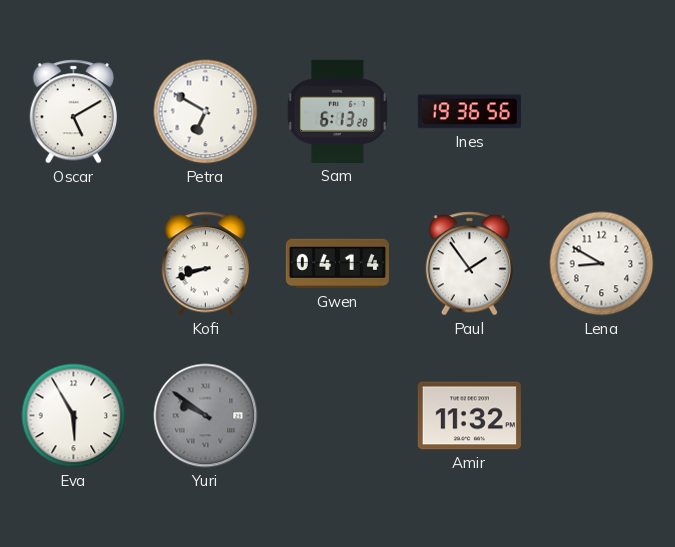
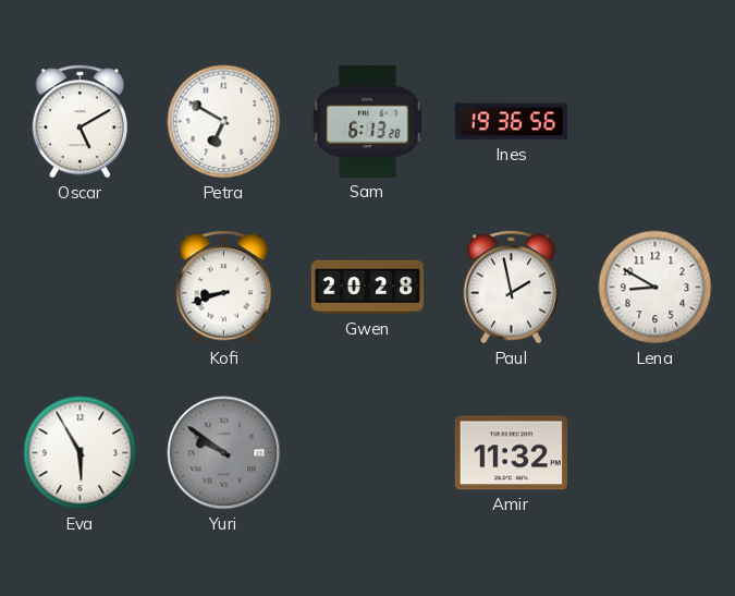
Gwen: 04:14 -> 20:28 (367, 288)
Paul: 1:54 -> 1:58 (511, 288)
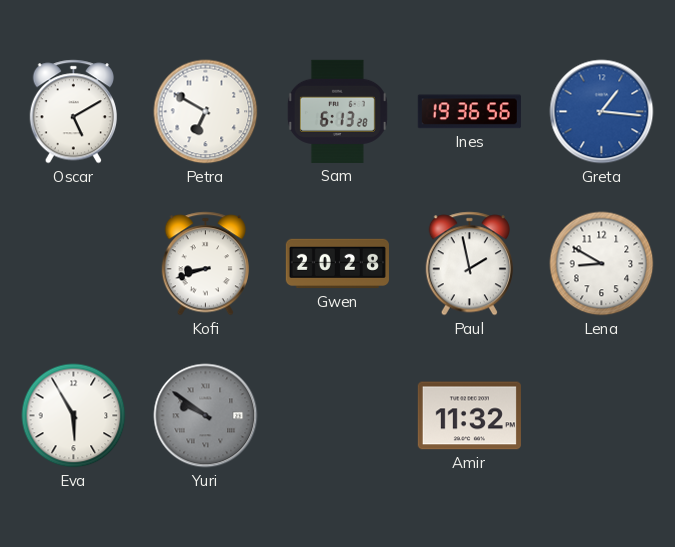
Greta: none -> 1:16 (602, 112)
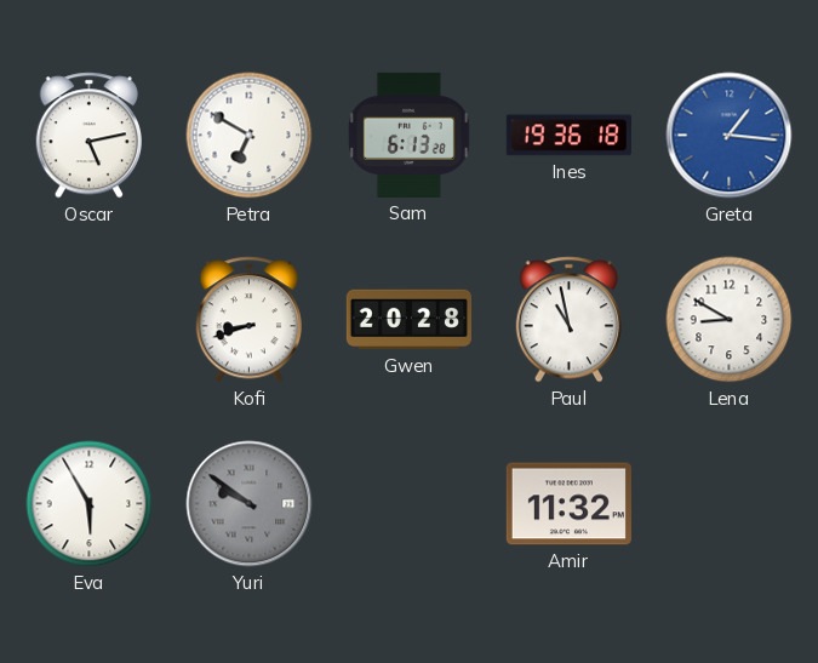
Oscar: 5:10 -> 5:13 (88, 136)
Ines: 19:36:56 -> 19:36:18 (568, 136)
Paul: 1:58 -> 10:58 (568, 320)
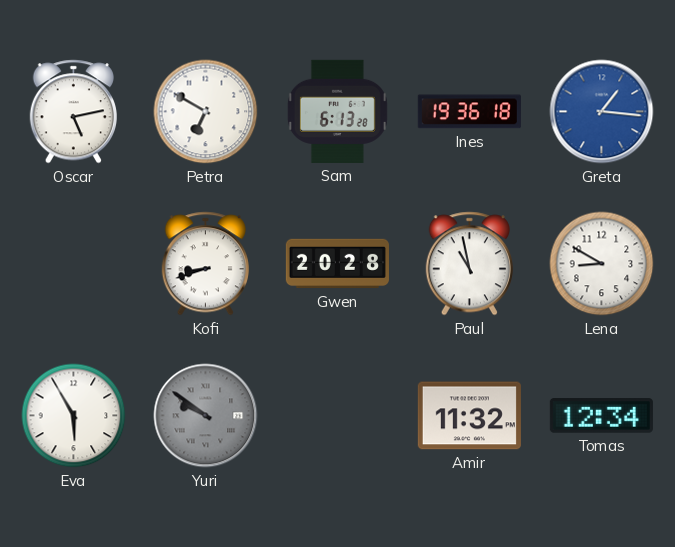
Tomas: none -> 12:34 (601, 416)
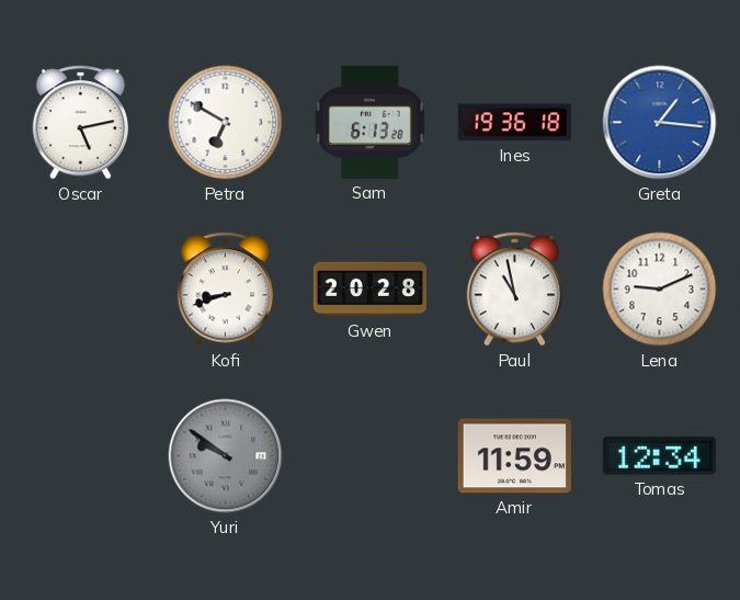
Lena: 8:50 -> 9:11 (660, 290)
Eva: 5:55 -> none (74, 416)
Amir: 11:32 -> 11:59 (514, 456)
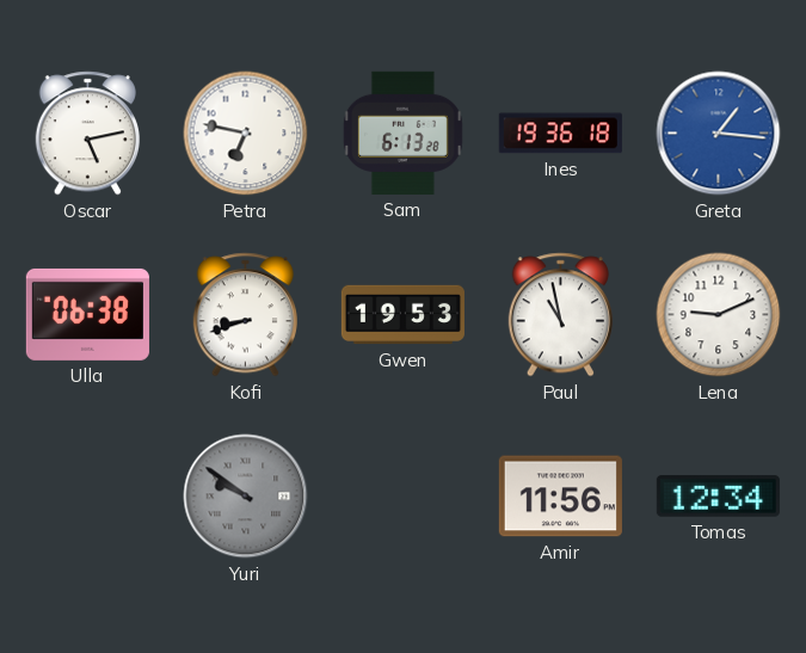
Petra: 6:50 -> 6:47 (246, 134)
Ulla: none -> 06:38 (87, 314)
Gwen: 20:28 -> 19:53 (402, 315)
Amir: 11:59 -> 11:56 (560, 497)
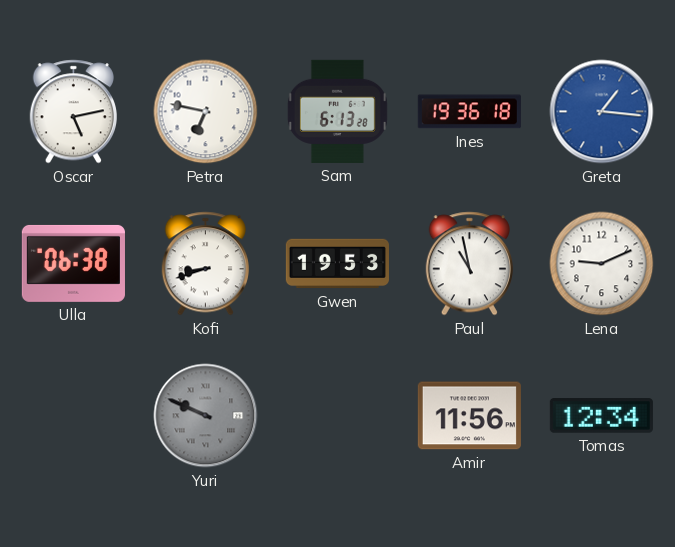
Yuri: 9:51 -> 9:49 (206, 416)
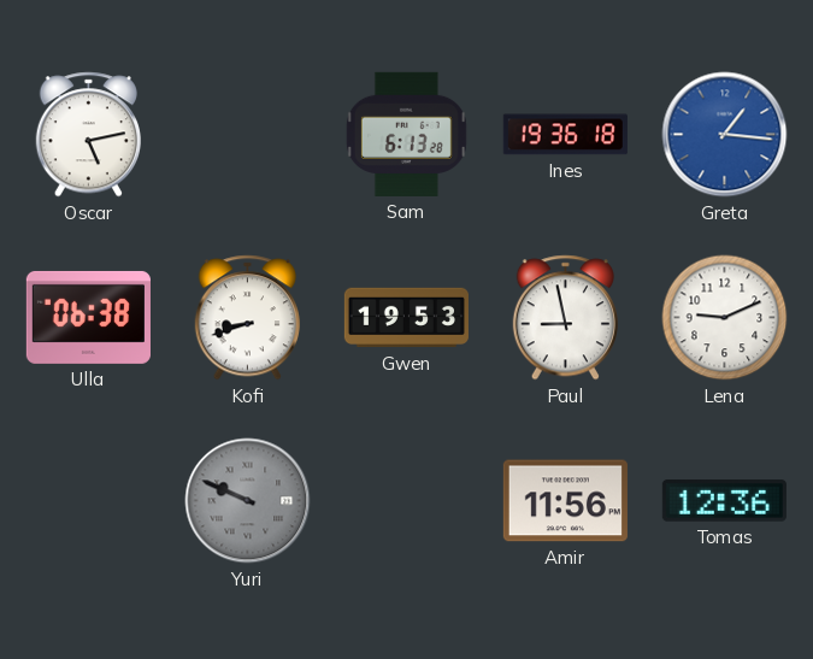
Petra: 6:47 -> none (206, 112)
Paul: 10:58 -> 8:58 (565, 318)
Tomas: 12:34 -> 12:36 (724, 501)
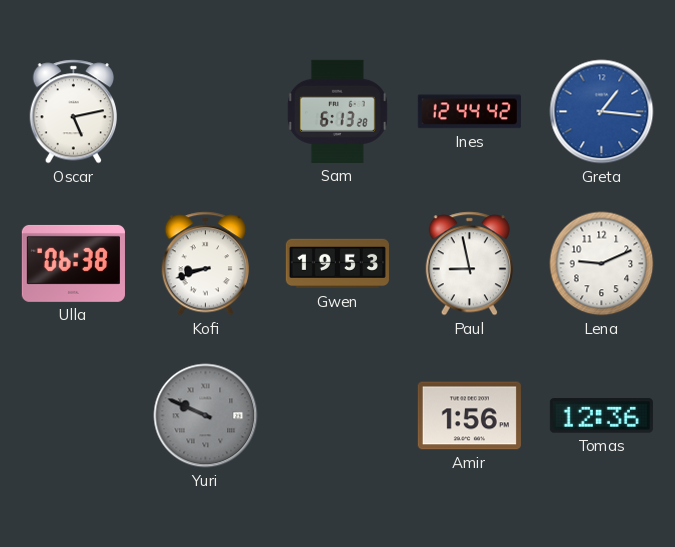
Ines: 19:36 -> 12:44 (469, 112)
Amir: 11:56 -> 1:56 (469, 416)
